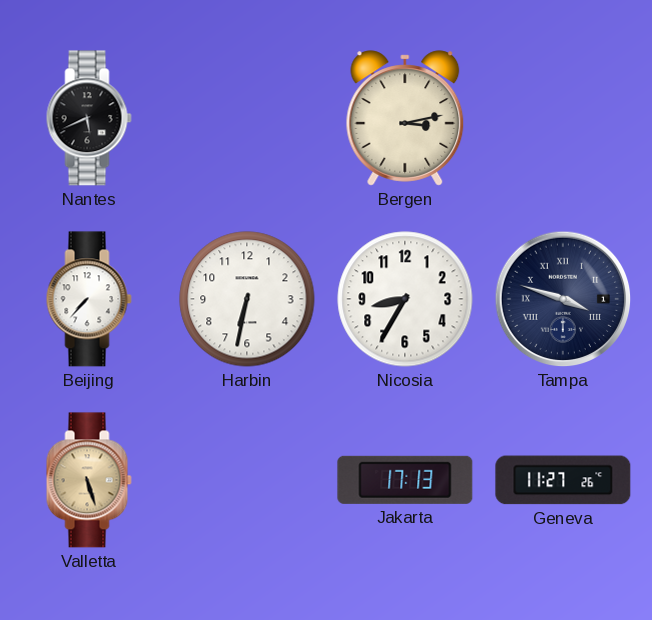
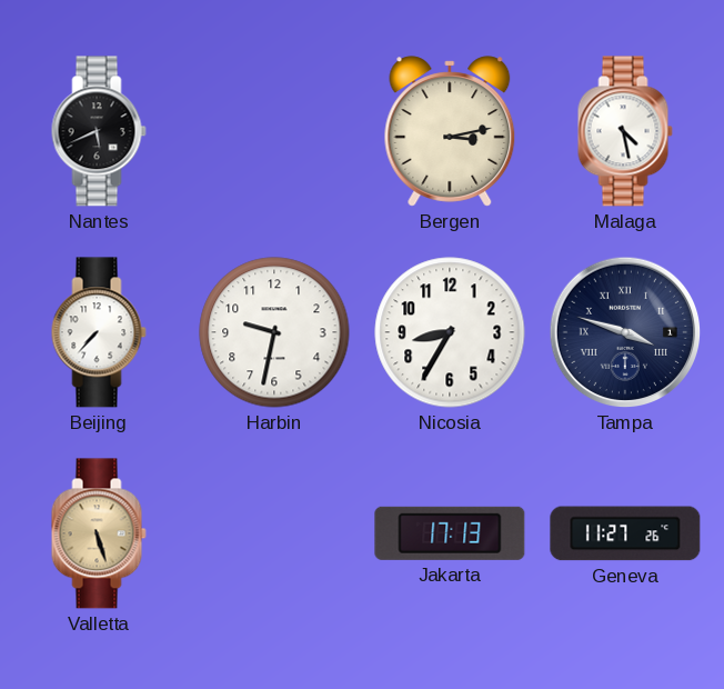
Malaga: none -> 4:28 (625, 131)
Harbin: 6:32 -> 9:32 (274, 332)
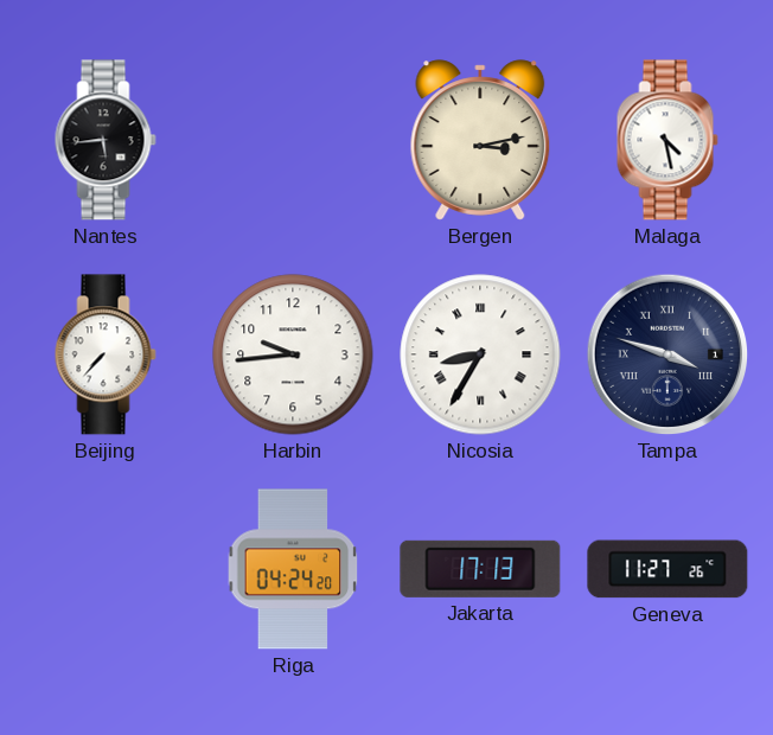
Nantes: 5:41 -> 5:44 (106, 140)
Harbin: 9:32 -> 9:44 (293, 354)
Nicosia numerals: Arabic -> Roman (480, 354)
Valletta: 5:27 -> none (99, 533)
Riga: none -> 04:24 (293, 569)
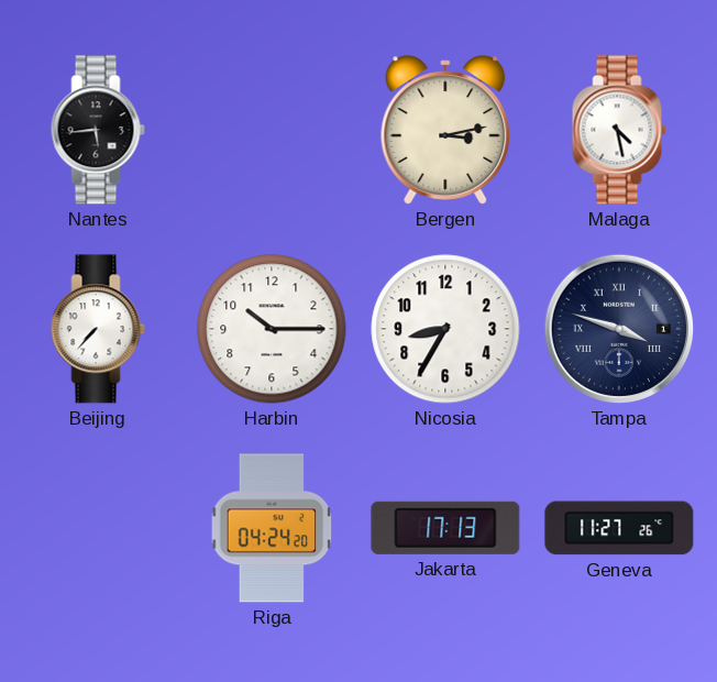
Harbin: 9:44 -> 10:15 (272, 329)
Nicosia numerals: Roman -> Arabic (445, 329)
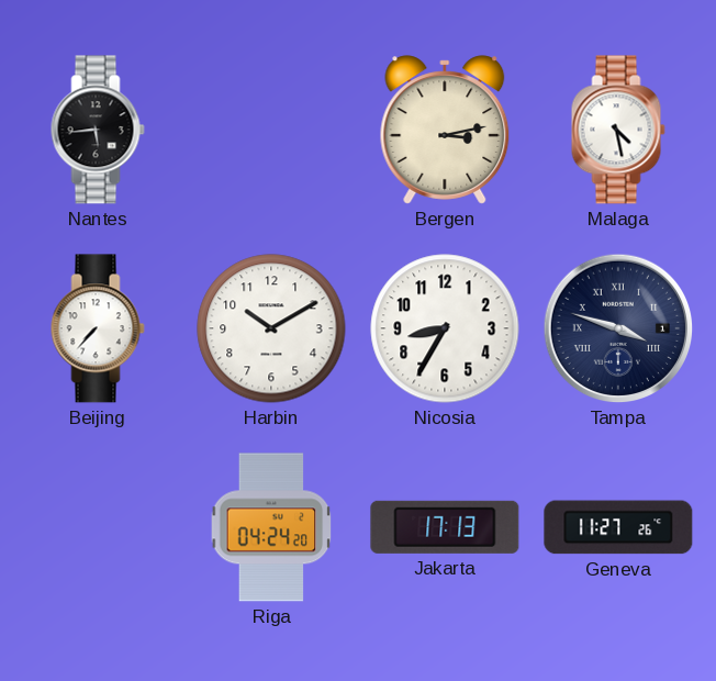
Harbin: 10:15 -> 10:10 (271, 328)
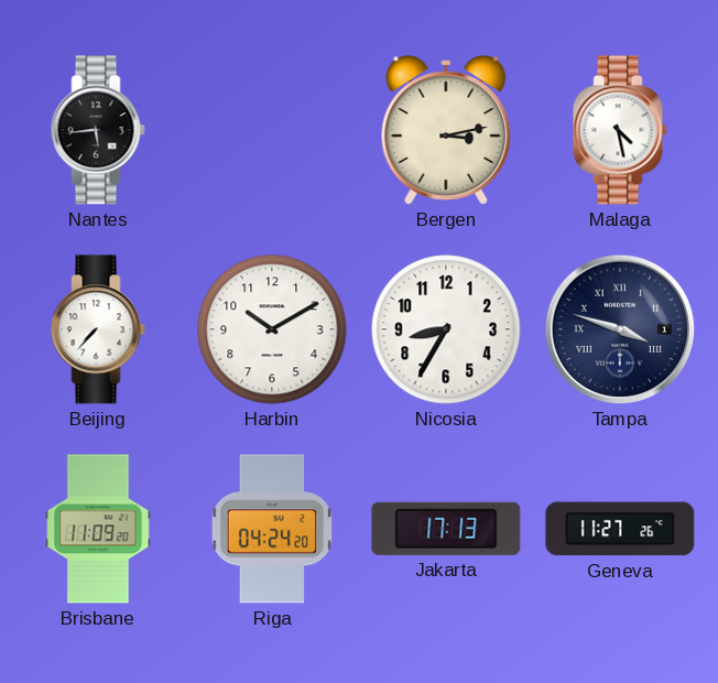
Brisbane: none -> 11:09 (98, 529)
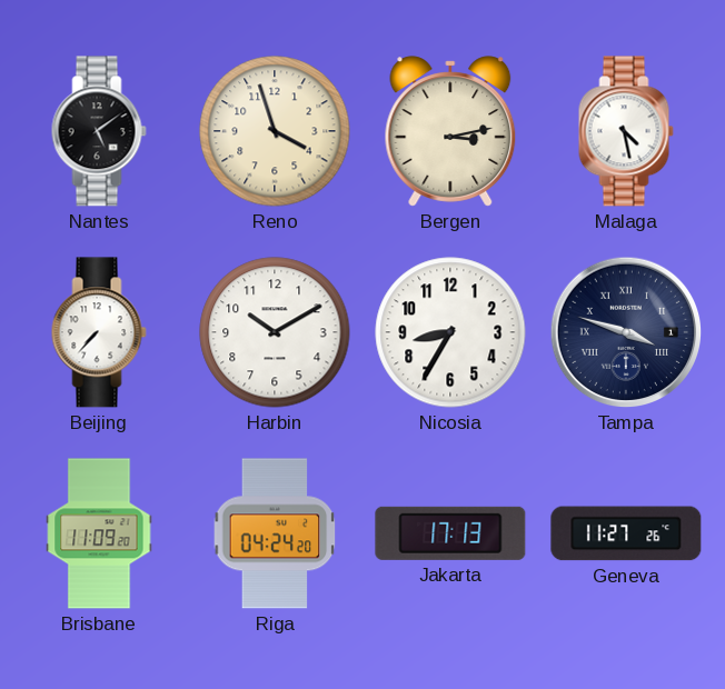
Nantes: 5:44 -> 5:09 (99, 131)
Reno: none -> 3:57 (275, 131)
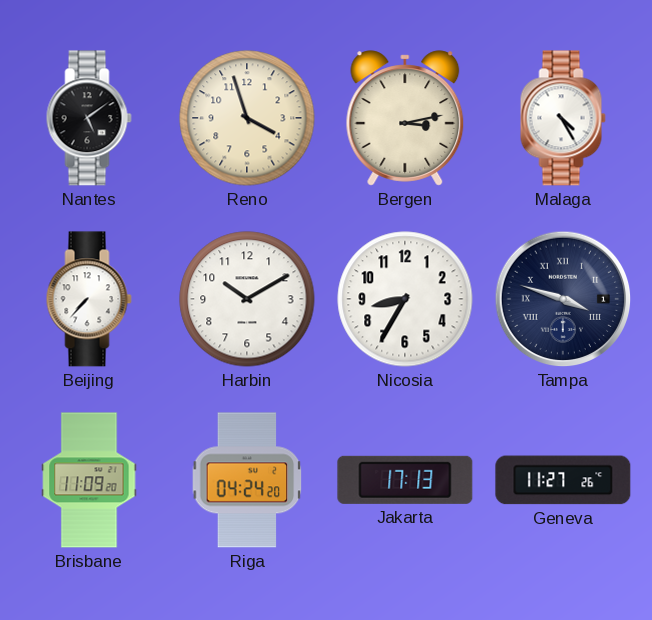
Malaga: 4:28 -> 4:25 (563, 118)
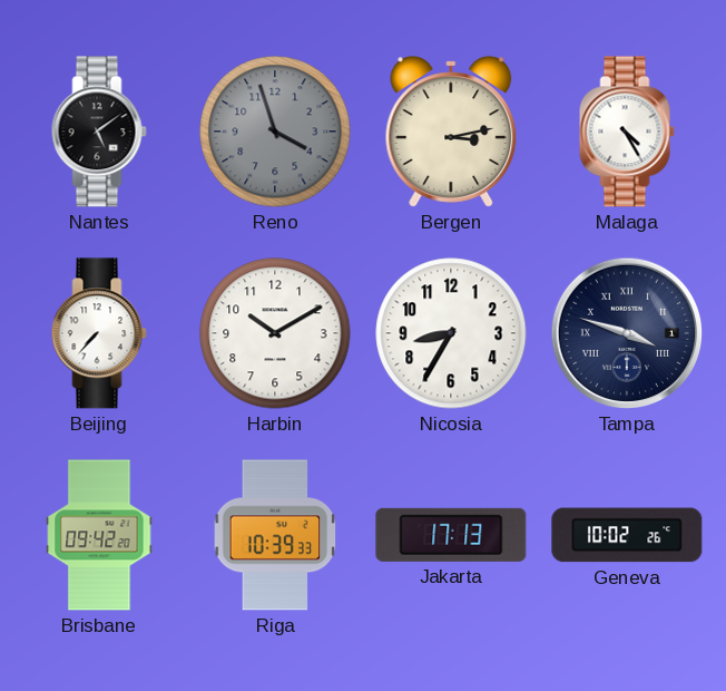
Reno dial: cream -> grey (275, 132)
Brisbane: 11:09 -> 09:42 (99, 535)
Riga: 04:24 -> 10:39 (275, 535)
Geneva: 11:27 -> 10:02 (627, 535)
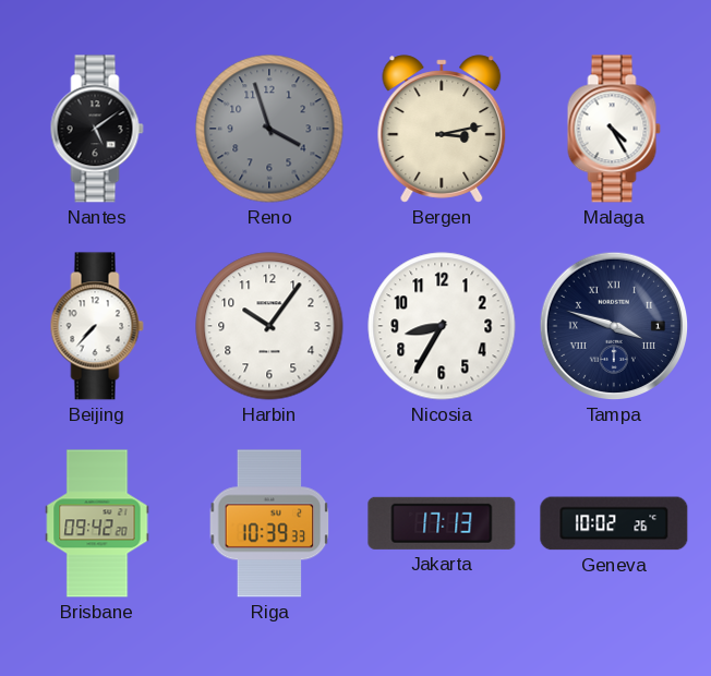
Harbin: 10:10 -> 10:06 (269, 326)
